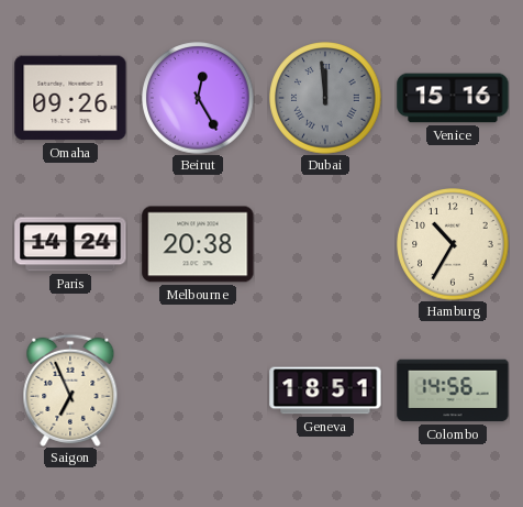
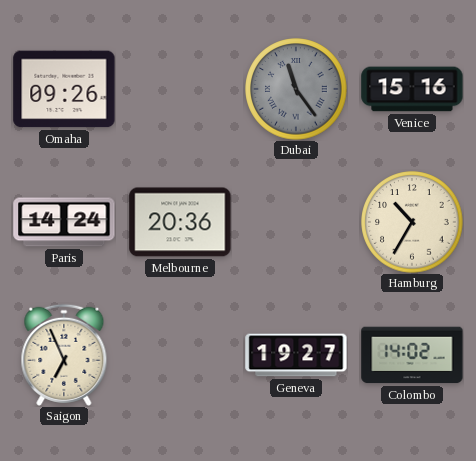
Beirut: 12:25 -> none (198, 98)
Dubai: 11:59 -> 11:24 (296, 89)
Melbourne: 20:38 -> 20:36 (180, 222)
Geneva: 18:51 -> 19:27 (296, 355)
Colombo: 14:56 -> 14:02 (412, 355)
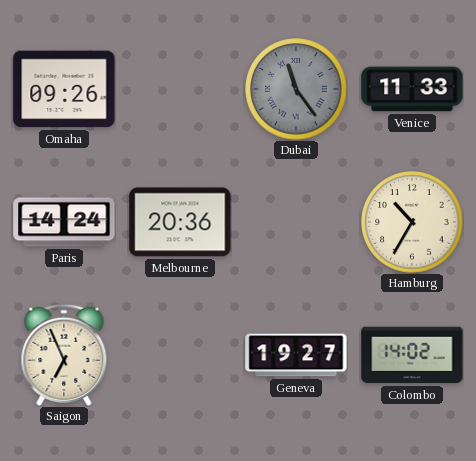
Venice: 15:16 -> 11:33 (412, 89)
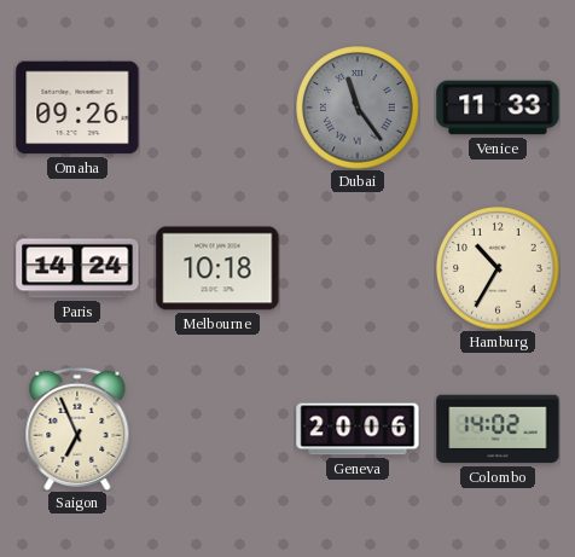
Melbourne: 20:36 -> 10:18 (217, 268)
Geneva: 19:27 -> 20:06 (358, 429)
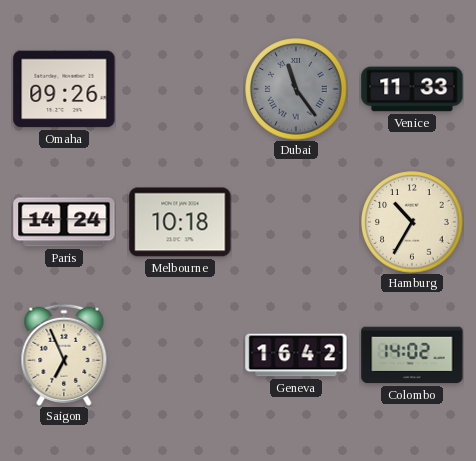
Geneva: 20:06 -> 16:42 (296, 355)
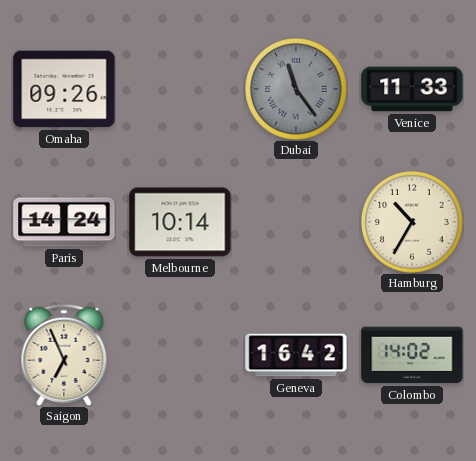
Melbourne: 10:18 -> 10:14 (180, 222)
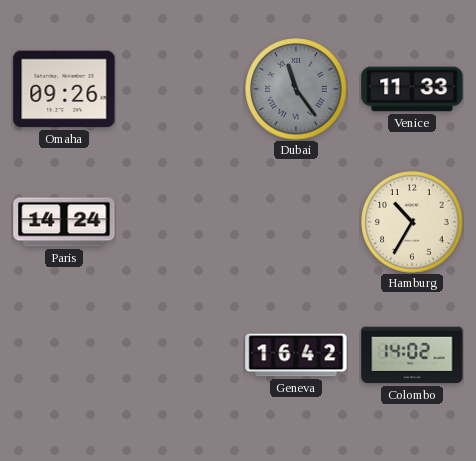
Melbourne: 10:14 -> none (180, 222)
Saigon: 6:56 -> none (64, 355)
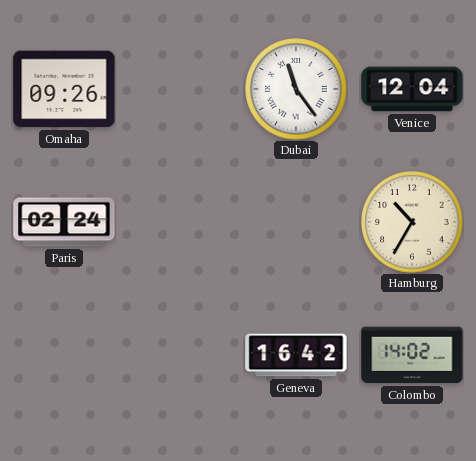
Dubai dial: grey -> white (296, 89)
Venice: 11:33 -> 12:04 (412, 89)
Paris: 14:24 -> 02:24 (64, 222)
